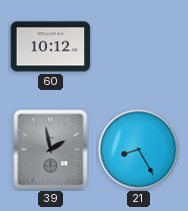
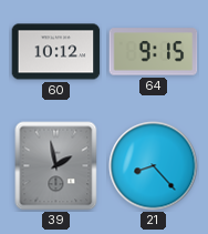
64: none -> 9:15 (154, 52)
21: 8:25 -> 8:23 (154, 166)
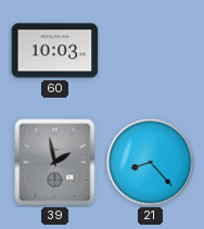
60: 10:12 -> 10:03 (55, 51)
64: 9:15 -> none (154, 52)
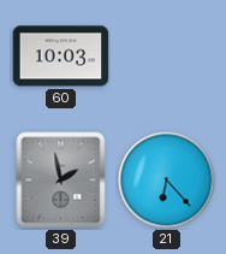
21: 8:23 -> 6:23 (167, 181)
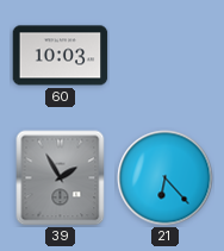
39: 1:58 -> 1:55 (61, 178)
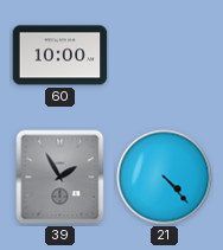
60: 10:03 -> 10:00 (60, 56)
21: 6:23 -> 4:23 (165, 178)
